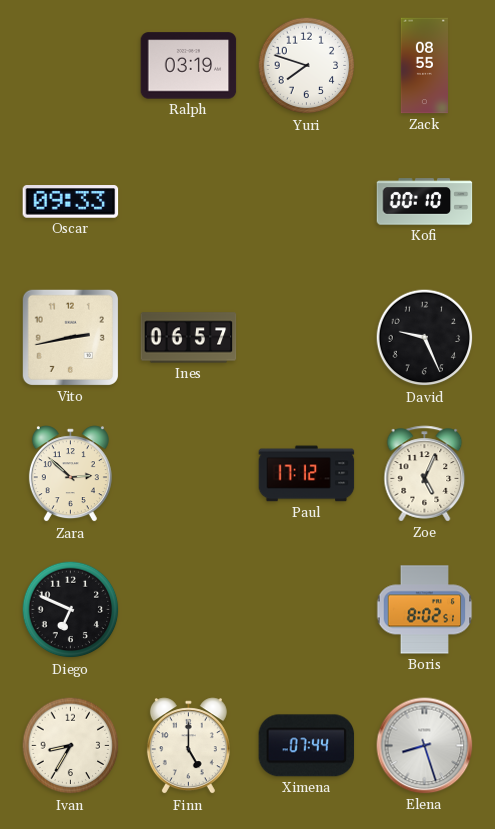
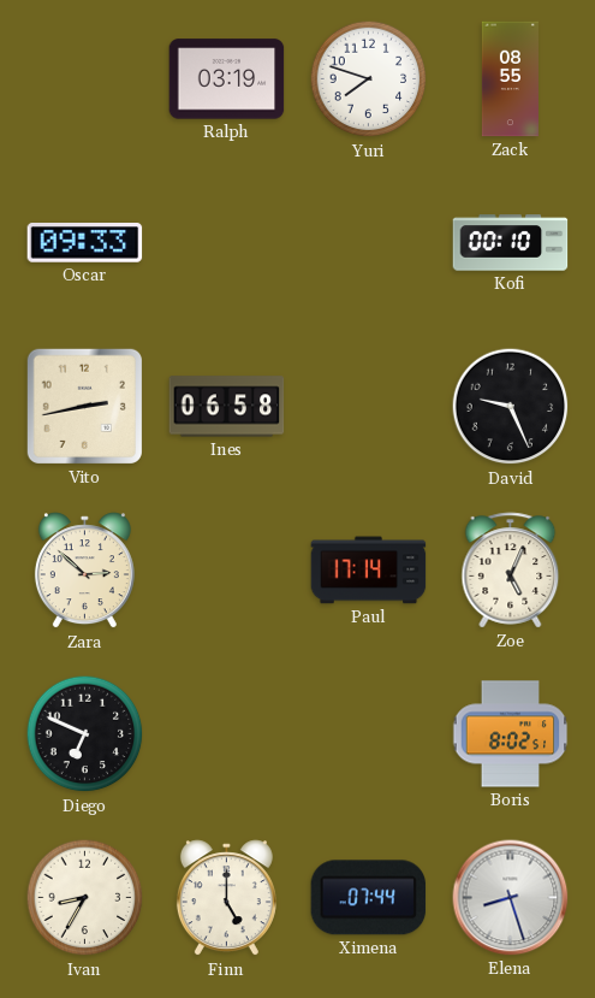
Ines: 06:57 -> 06:58 (227, 407)
Paul: 17:12 -> 17:14 (369, 571)
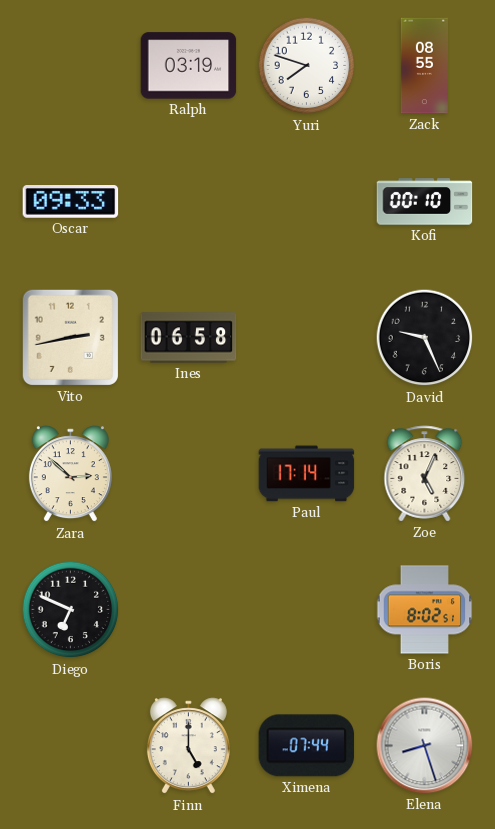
Ivan: 8:35 -> none (85, 898)
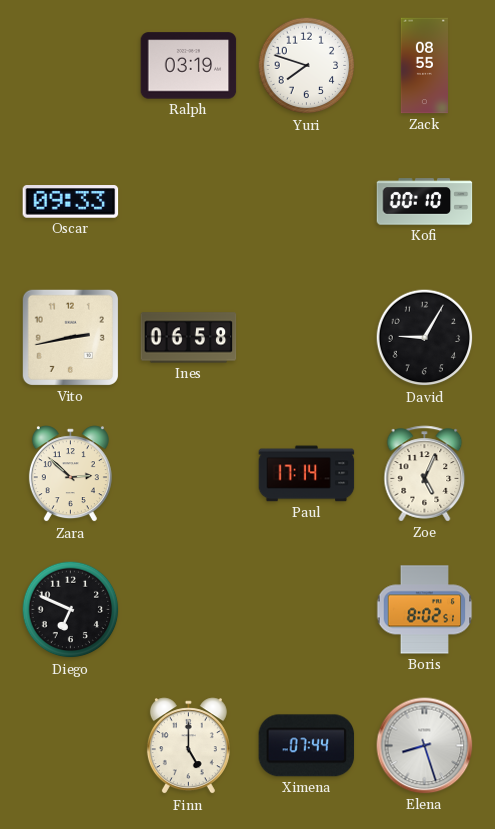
David: 9:26 -> 9:05 (425, 338)
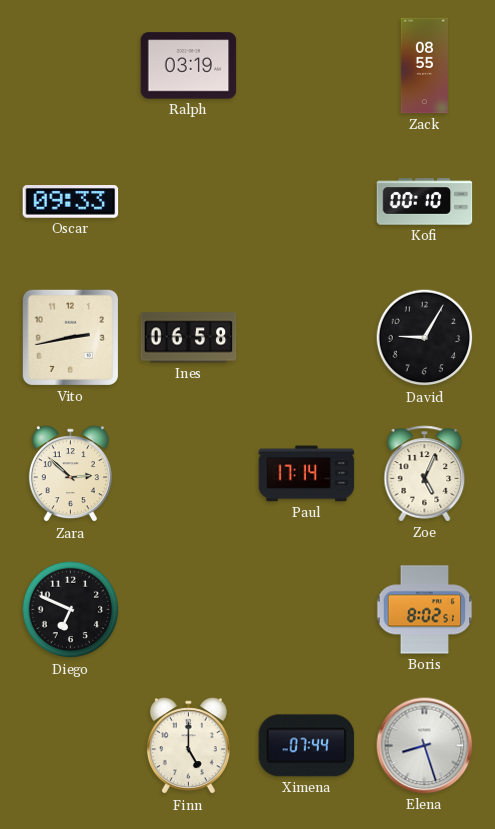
Yuri: 7:48 -> none (307, 66)
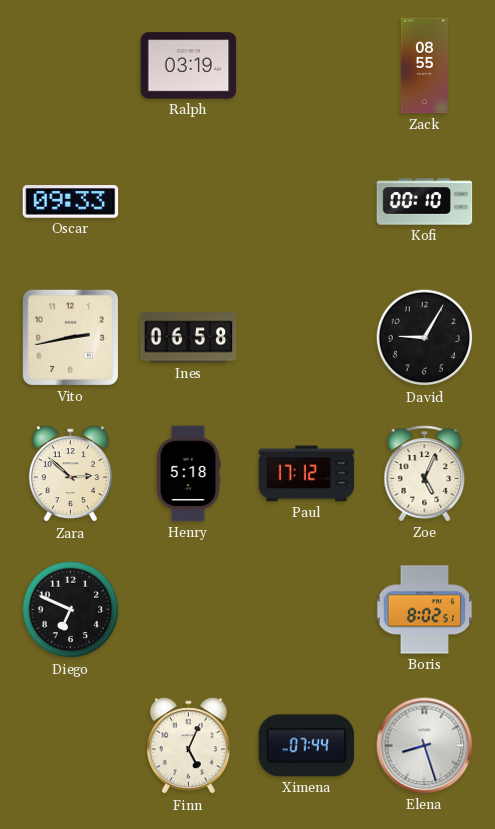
Henry: none -> 5:18 (188, 474)
Paul: 17:14 -> 17:12 (307, 474)
Finn: 5:00 -> 5:04 (188, 746)
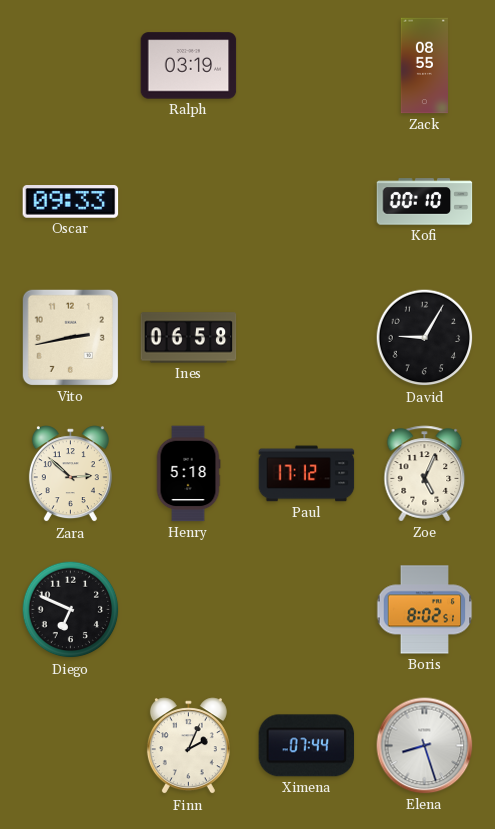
Finn: 5:04 -> 2:04 (188, 746)
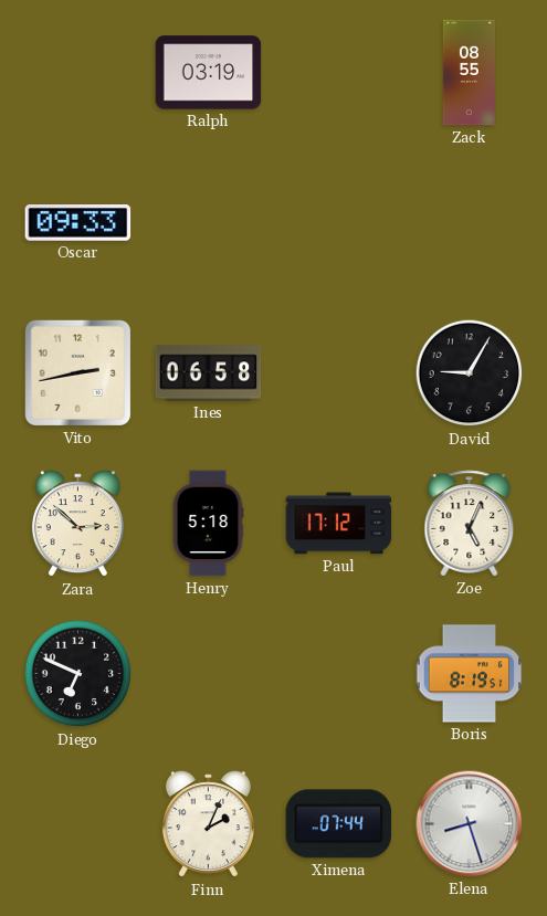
Kofi: 00:10 -> none (425, 202)
Boris: 8:02 -> 8:19 (470, 674)
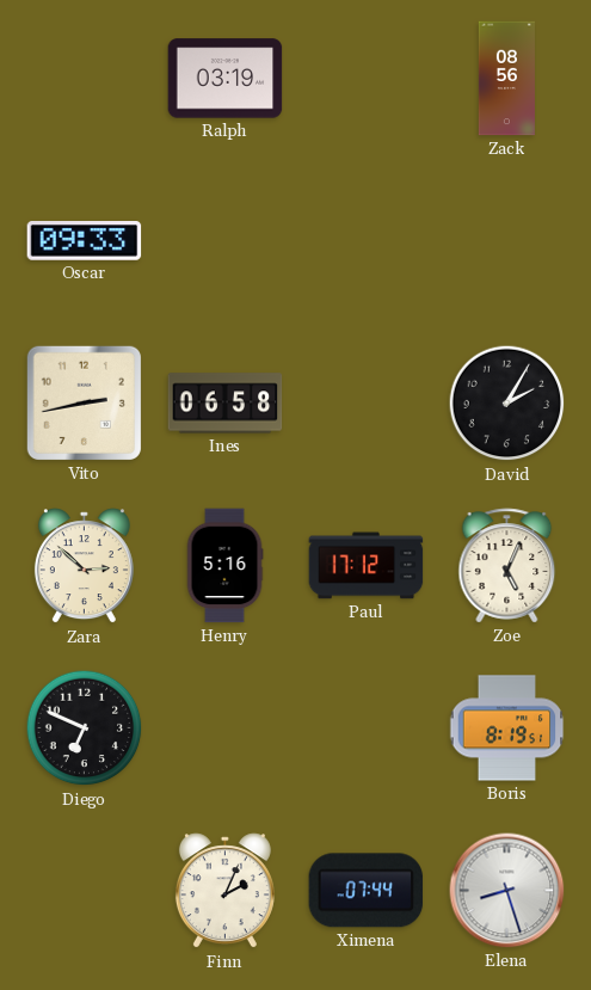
Zack: 08:55 -> 08:56 (506, 79)
David: 9:05 -> 2:05 (507, 404)
Henry: 5:18 -> 5:16 (224, 566)
